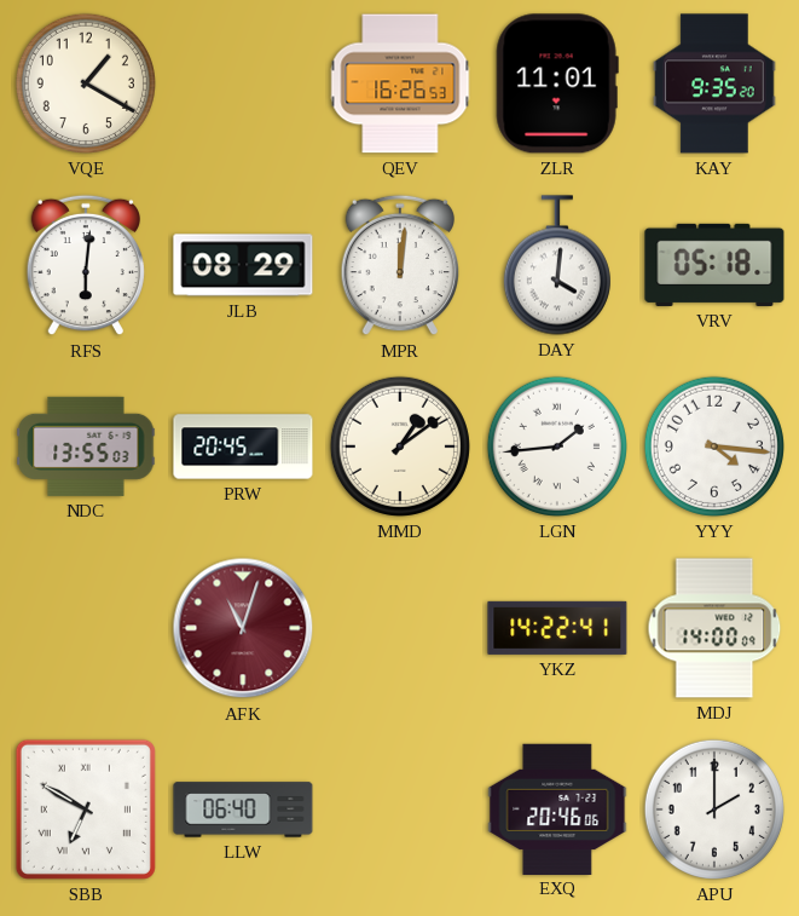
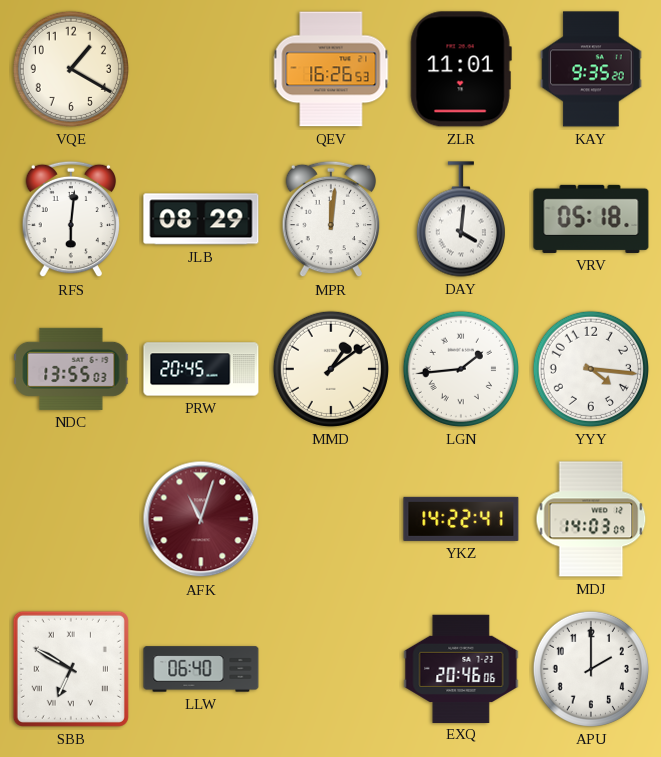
MDJ: 14:00 -> 14:03 (591, 519)
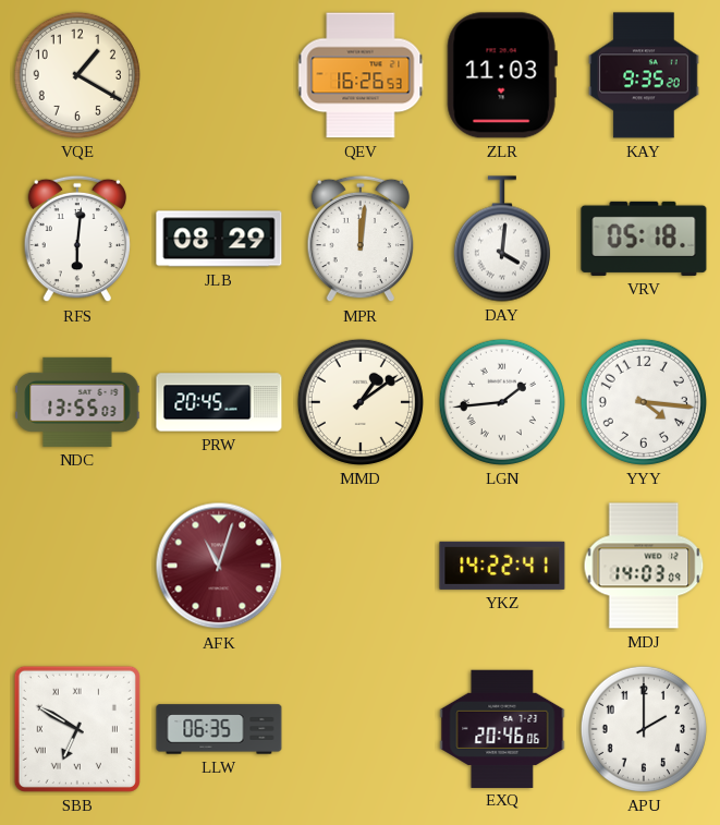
ZLR: 11:01 -> 11:03 (502, 75)
LLW: 06:40 -> 06:35 (219, 729)
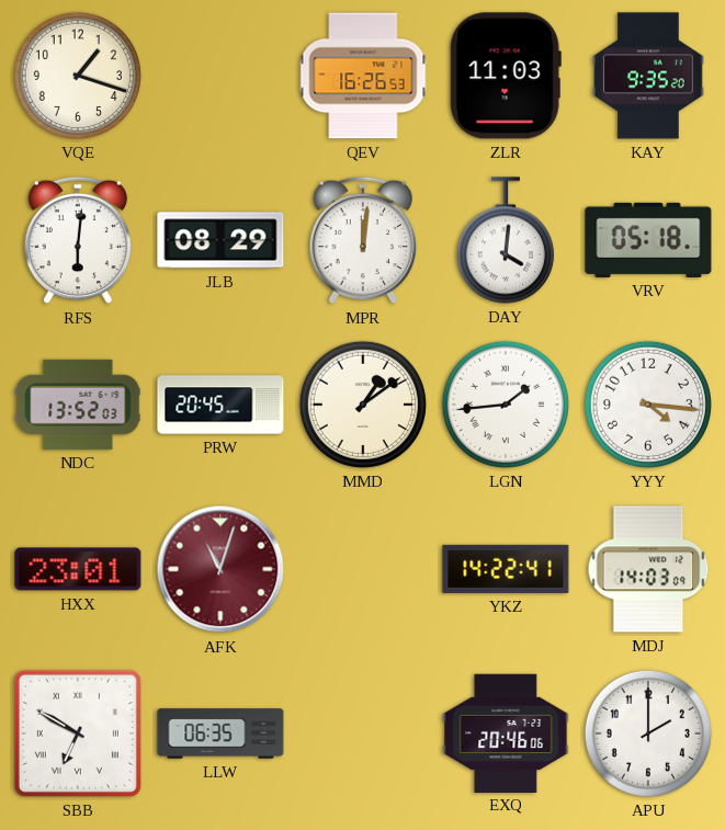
VQE: 1:20 -> 1:18 (78, 76)
NDC: 13:55 -> 13:52 (78, 405)
HXX: none -> 23:01 (78, 569)
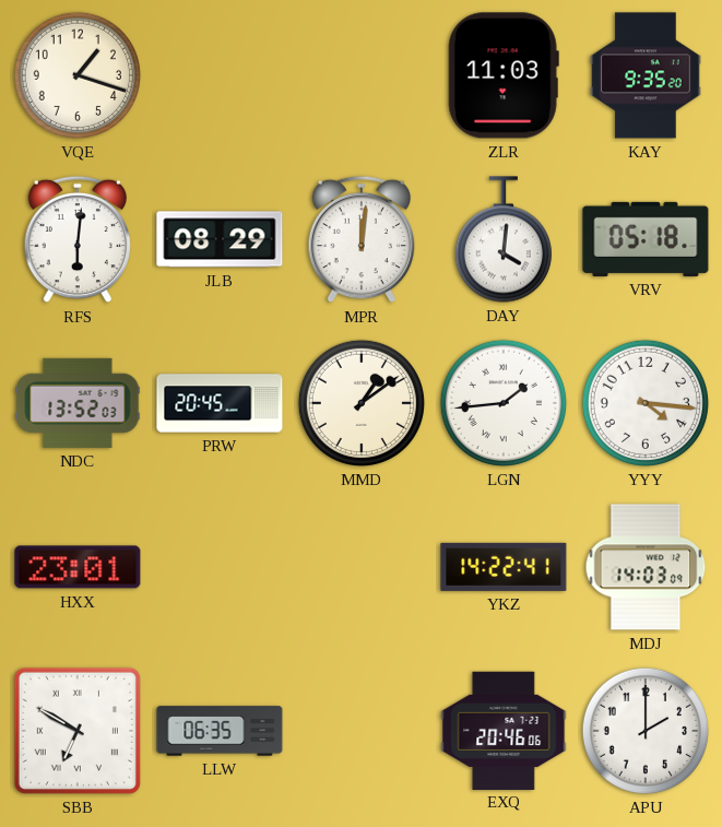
QEV: 16:26 -> none (363, 76)
AFK: 11:03 -> none (220, 569)
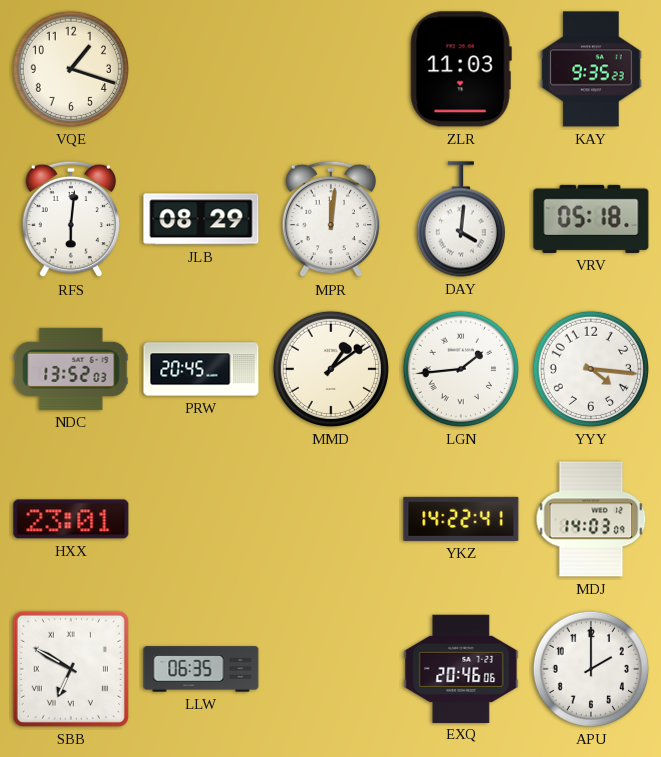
KAY: 9:35:20 -> 9:35:23 (591, 69)
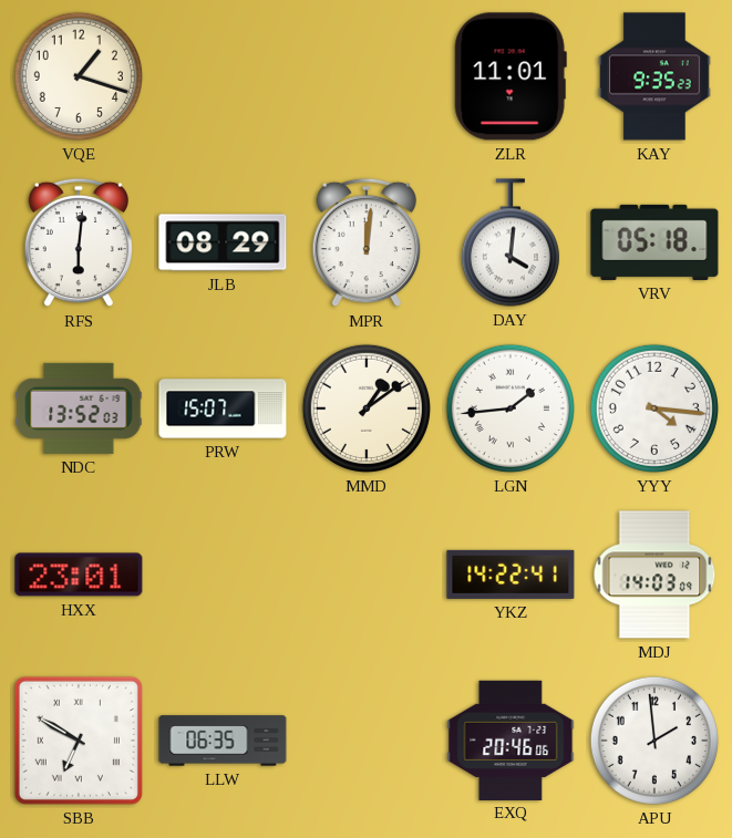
ZLR: 11:03 -> 11:01 (511, 76)
PRW: 20:45 -> 15:07 (223, 408)
APU: 2:00 -> 1:59 (654, 741)
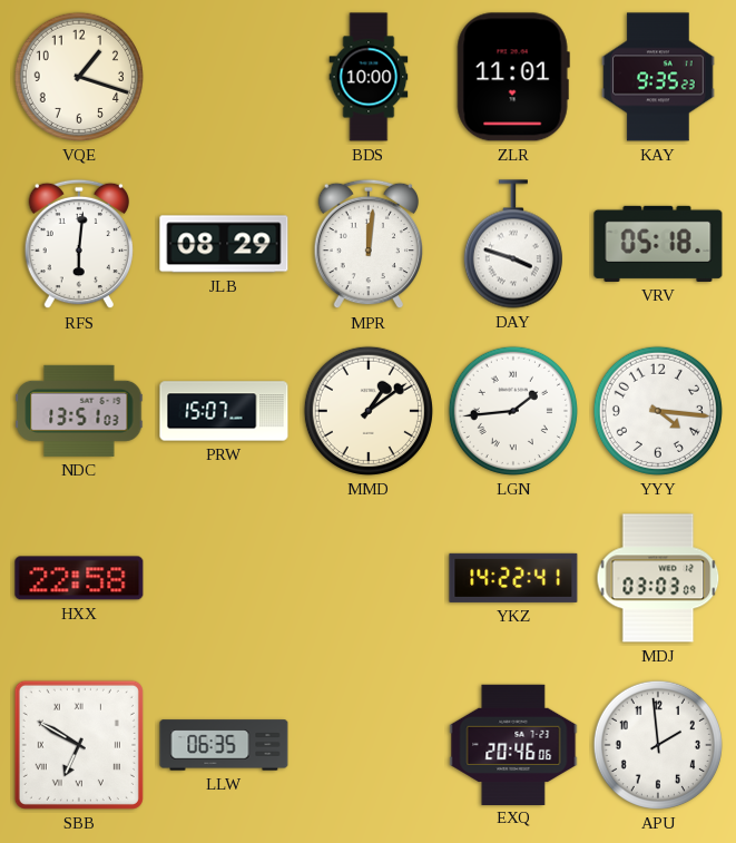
BDS: none -> 10:00 (369, 77)
DAY: 4:01 -> 3:48 (513, 244)
NDC: 13:52 -> 13:51 (79, 411)
HXX: 23:01 -> 22:58 (79, 578)
MDJ: 14:03 -> 03:03 (658, 578)
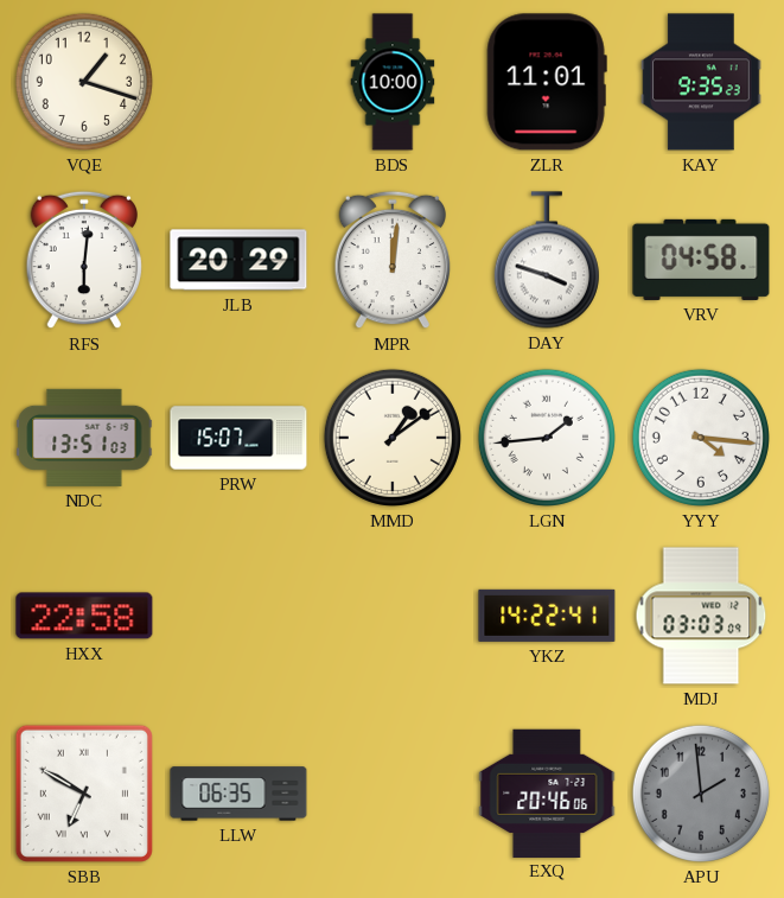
JLB: 08:29 -> 20:29 (238, 260)
VRV: 05:18 -> 04:58 (701, 260)
APU dial: white -> grey (701, 794)
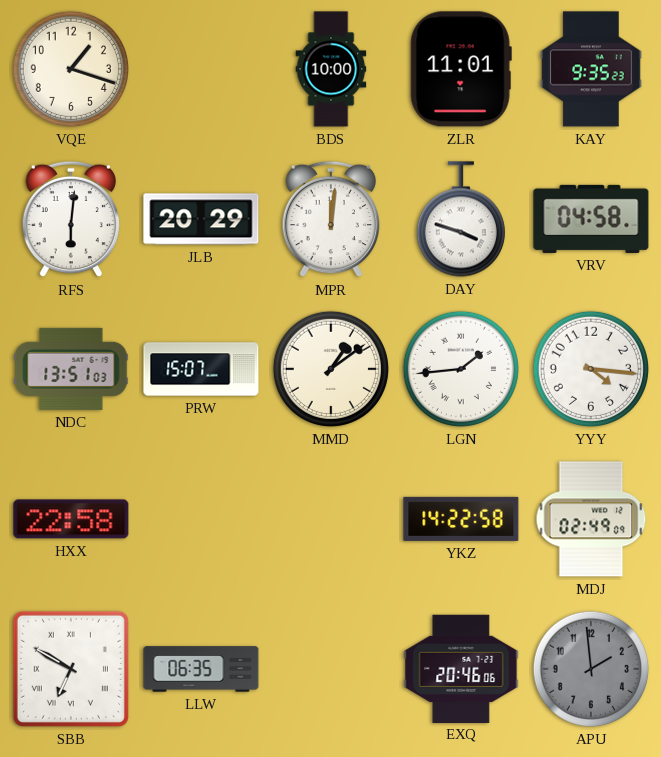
YKZ: 14:22:41 -> 14:22:58 (461, 519)
MDJ: 03:03 -> 02:49 (591, 519)
